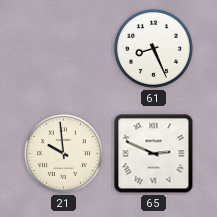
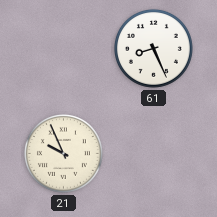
21: 9:59 -> 9:56 (63, 153)
65: 2:49 -> none (154, 154)
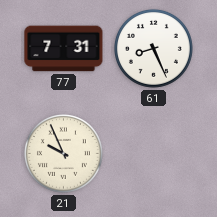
77: none -> 7:31 (64, 49)
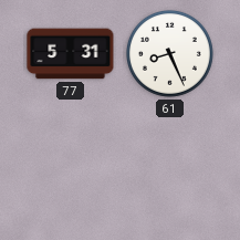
77: 7:31 -> 5:31 (71, 54)
21: 9:56 -> none (63, 153)
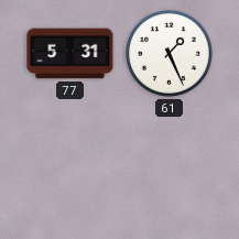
61: 8:26 -> 1:26 (169, 53)
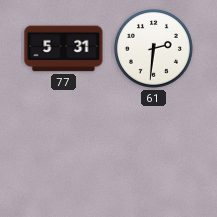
61: 1:26 -> 2:31 (153, 48)
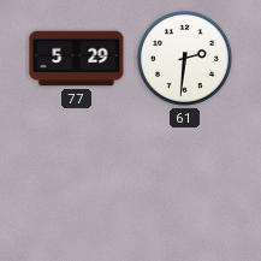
77: 5:31 -> 5:29 (77, 59)
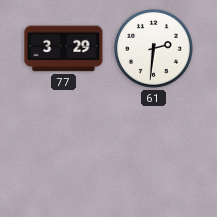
77: 5:29 -> 3:29 (64, 49)
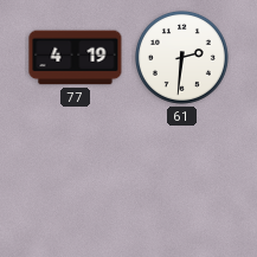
77: 3:29 -> 4:19 (76, 58)
